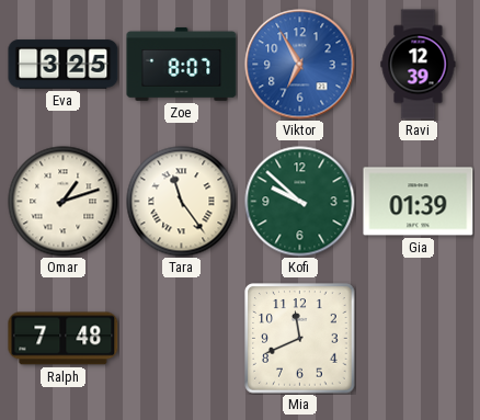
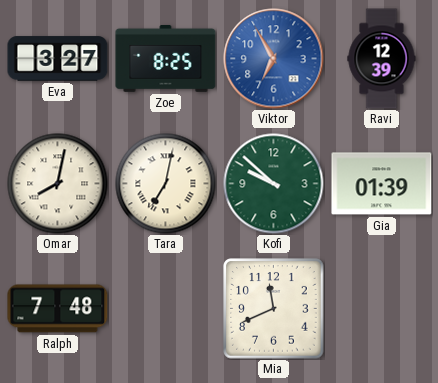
Eva: 3:25 -> 3:27 (58, 59)
Zoe: 8:07 -> 8:25 (166, 58)
Omar: 1:12 -> 8:02 (58, 184)
Tara: 11:24 -> 7:02 (166, 184)
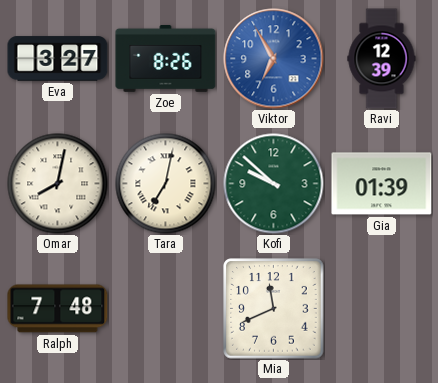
Zoe: 8:25 -> 8:26 (166, 58)
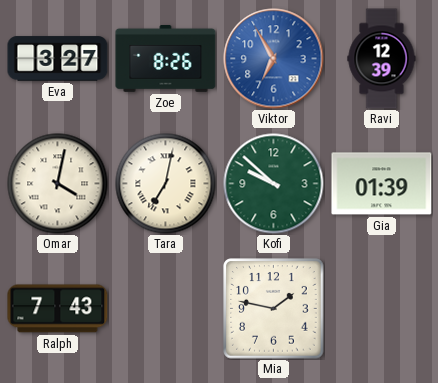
Omar: 8:02 -> 4:02 (58, 184)
Ralph: 7:48 -> 7:43 (58, 309)
Mia: 11:41 -> 1:47 (274, 309)
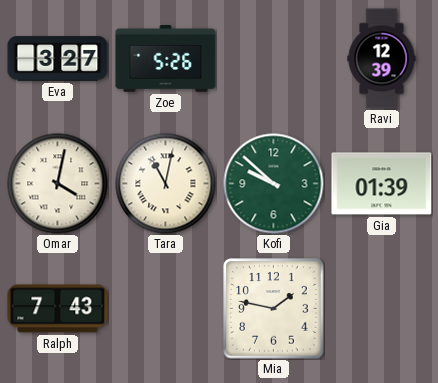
Zoe: 8:26 -> 5:26 (166, 58)
Viktor: 6:55 -> none (274, 59)
Tara: 7:02 -> 11:02 (166, 184)
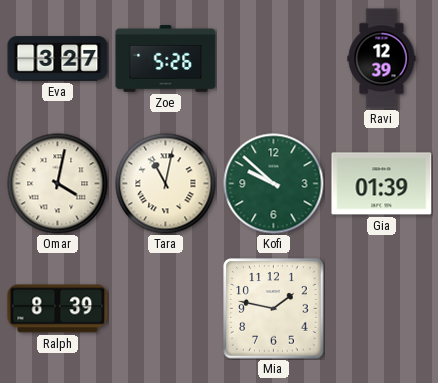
Ralph: 7:43 -> 8:39 (58, 309)
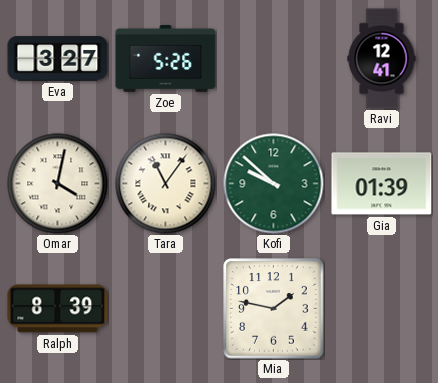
Ravi: 12:39 -> 12:41 (382, 59)
Tara: 11:02 -> 11:06 (166, 184)
